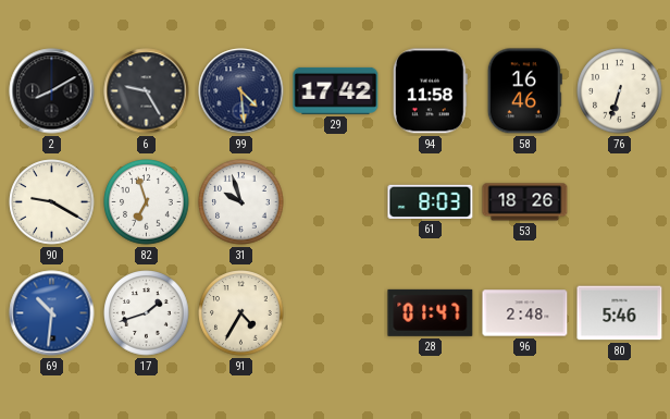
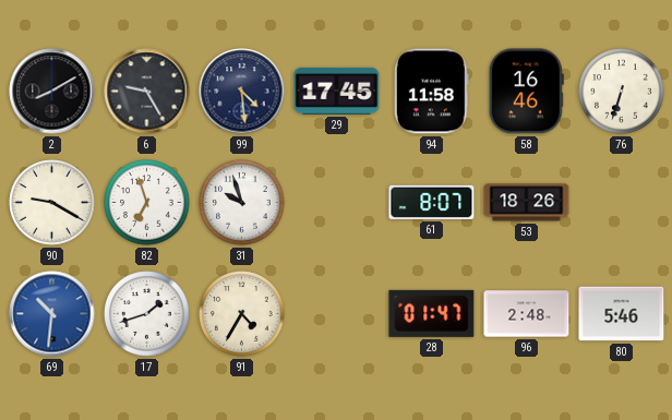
29: 17:42 -> 17:45 (337, 91)
61: 8:03 -> 8:07 (432, 202)
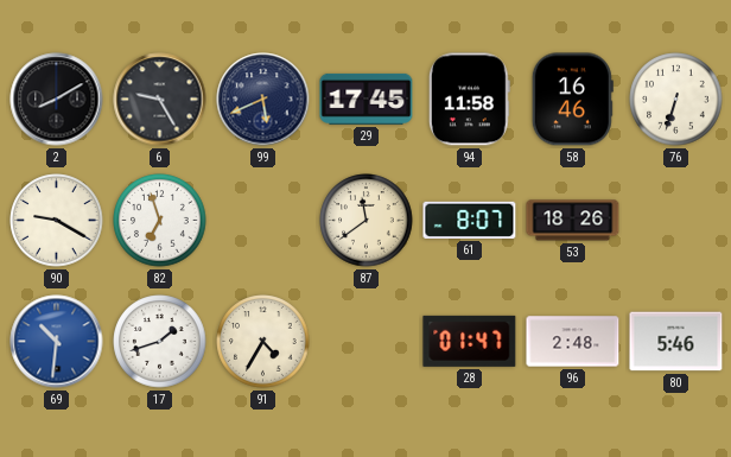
99: 4:29 -> 5:41 (263, 100)
31: 9:57 -> none (242, 203)
87: none -> 11:39 (367, 221)
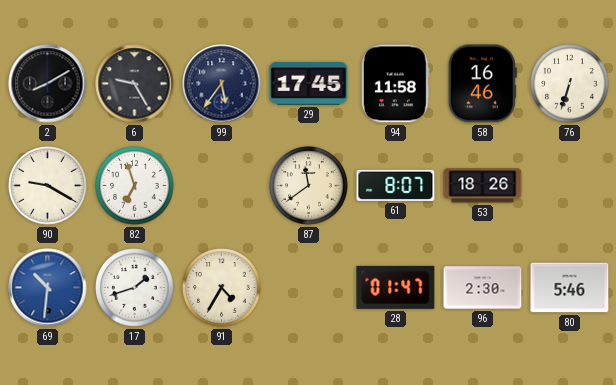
99: 5:41 -> 5:36 (222, 84)
96: 2:48 -> 2:30 (483, 288)
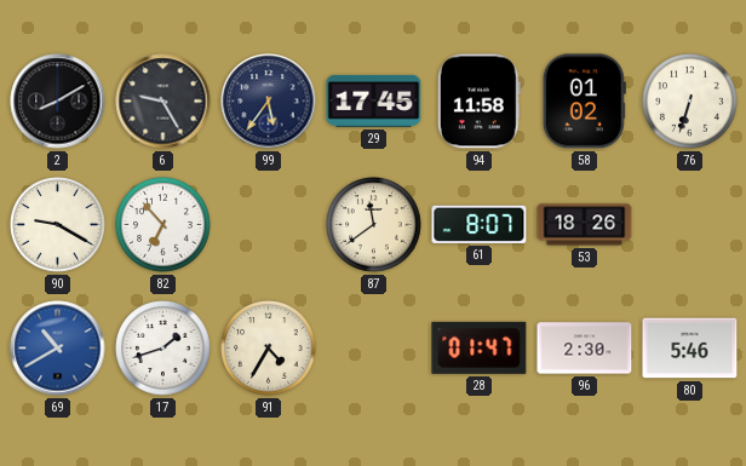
58: 16:46 -> 01:02 (584, 102)
82: 6:57 -> 6:53 (163, 225)
69: 10:31 -> 10:40 (58, 349)
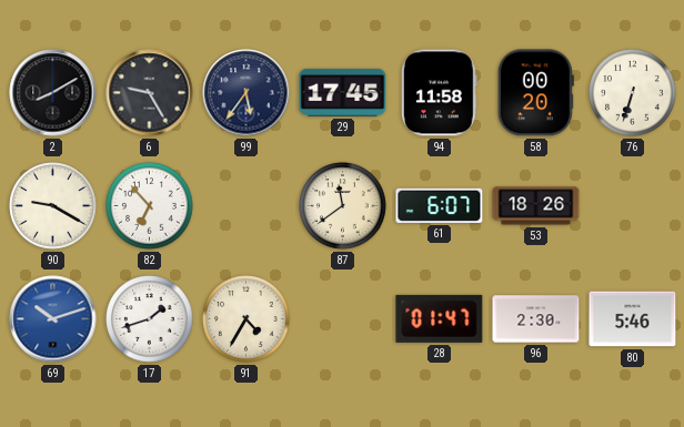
58: 01:02 -> 00:20 (535, 93)
61: 8:07 -> 6:07 (440, 205)
69: 10:40 -> 10:12 (53, 319)
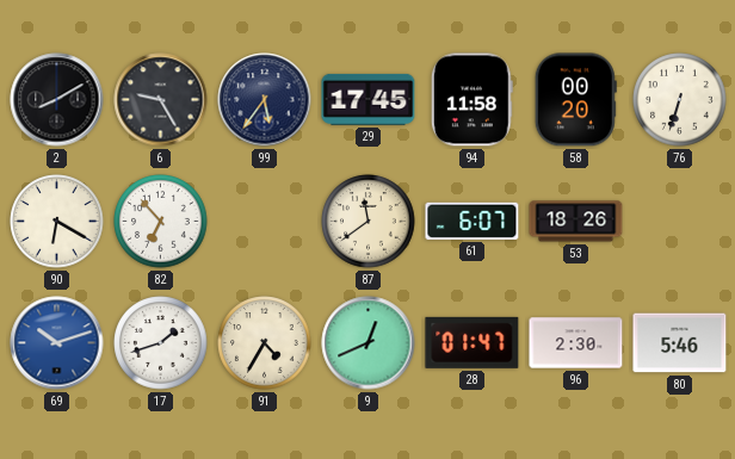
90: 9:20 -> 6:20 (57, 222)
9: none -> 12:41 (369, 343)
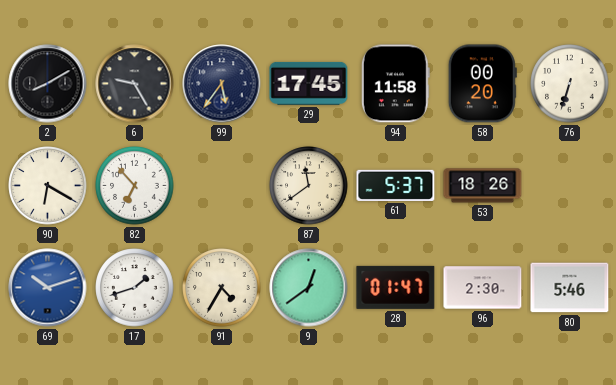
61: 6:07 -> 5:37 (396, 185)
9: 12:41 -> 12:39 (309, 288)
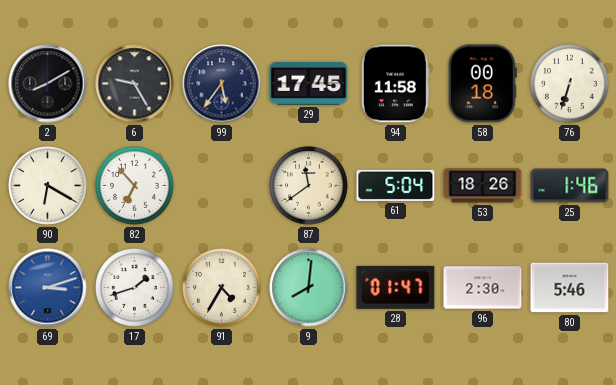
58: 00:20 -> 00:18 (482, 84)
61: 5:37 -> 5:04 (396, 185)
25: none -> 1:46 (570, 186)
69: 10:12 -> 3:12 (48, 288)
9: 12:39 -> 8:01 (309, 288)
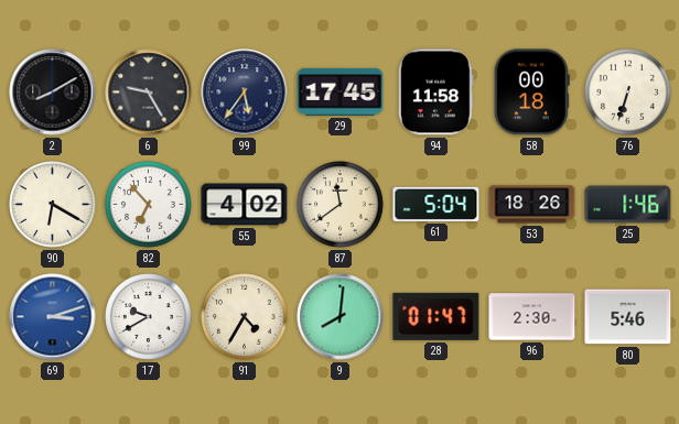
55: none -> 4:02 (245, 205)
17: 1:42 -> 9:40 (149, 317)
